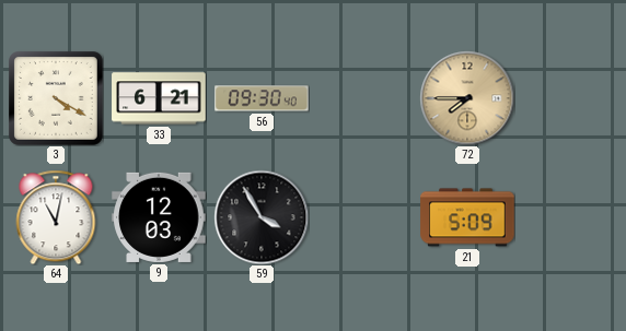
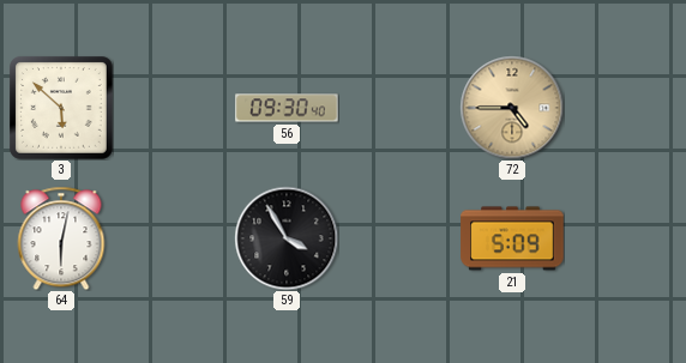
3: 4:20 -> 5:52 (61, 108)
33: 6:21 -> none (159, 98)
72: 7:45 -> 4:45 (512, 108)
64: 11:02 -> 6:02 (61, 238)
9: 12:03 -> none (159, 217)
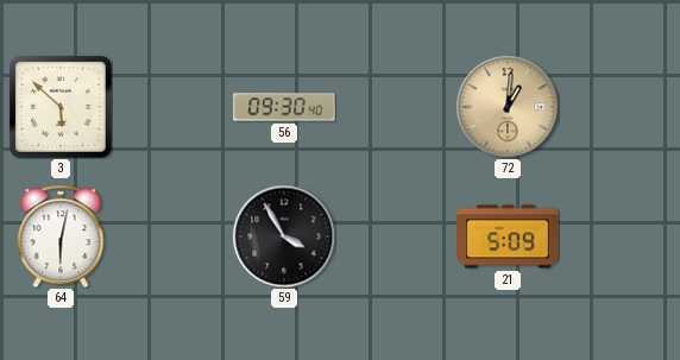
72: 4:45 -> 1:01 (508, 107)
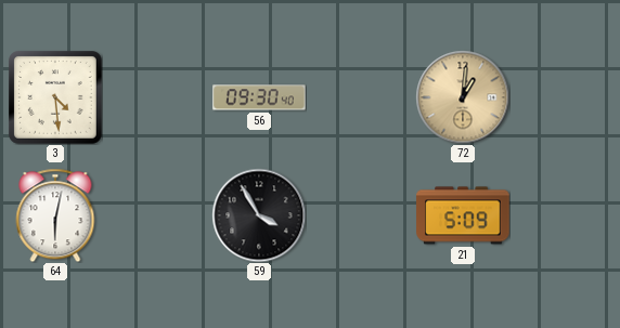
3: 5:52 -> 4:29 (55, 97)
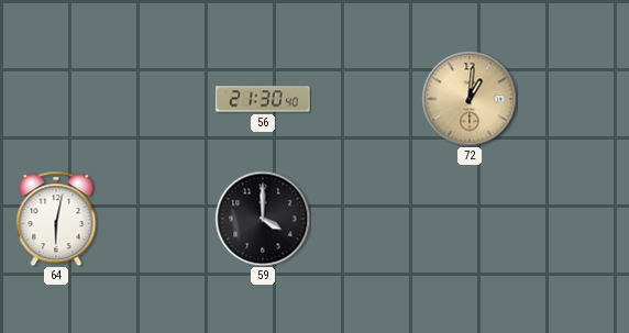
3: 4:29 -> none (55, 97)
56: 09:30 -> 21:30 (263, 99)
59: 3:55 -> 4:00 (263, 219)
21: 5:09 -> none (463, 215)
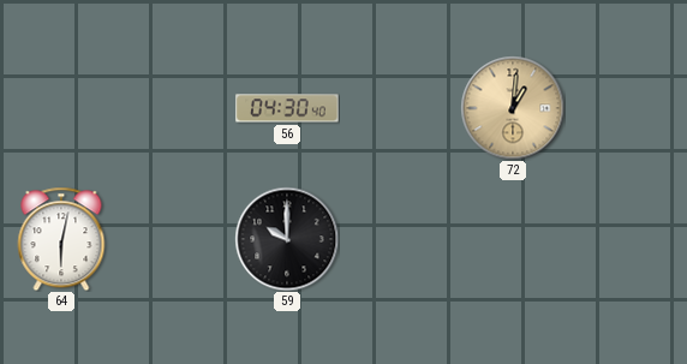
56: 21:30 -> 04:30 (287, 108)
59: 4:00 -> 10:00 (287, 239)
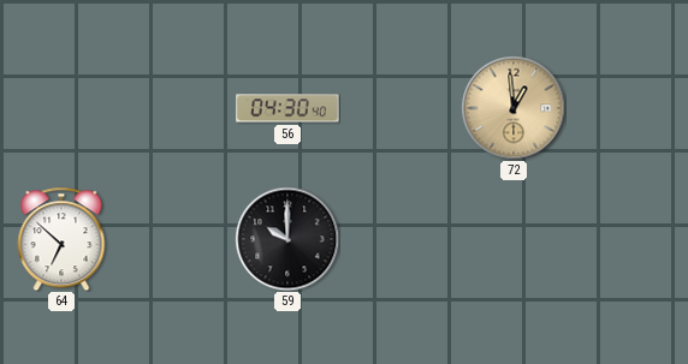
72: 1:01 -> 12:59 (514, 108)
64: 6:02 -> 6:52 (61, 239)
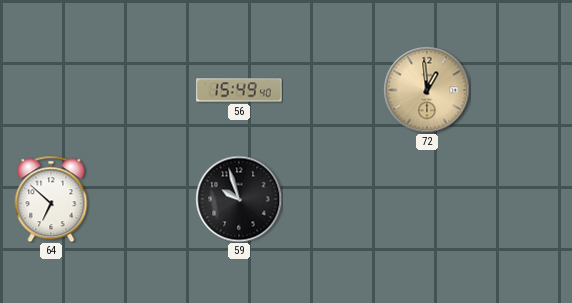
56: 04:30 -> 15:49 (239, 90)
59: 10:00 -> 9:57 (239, 199)
